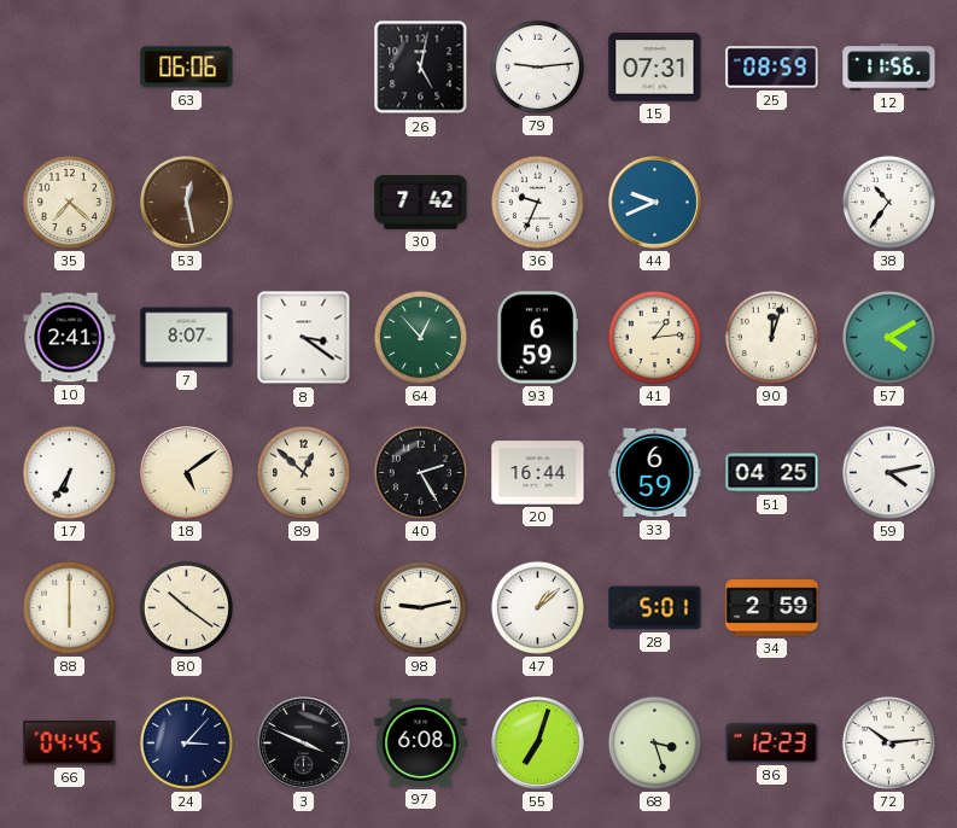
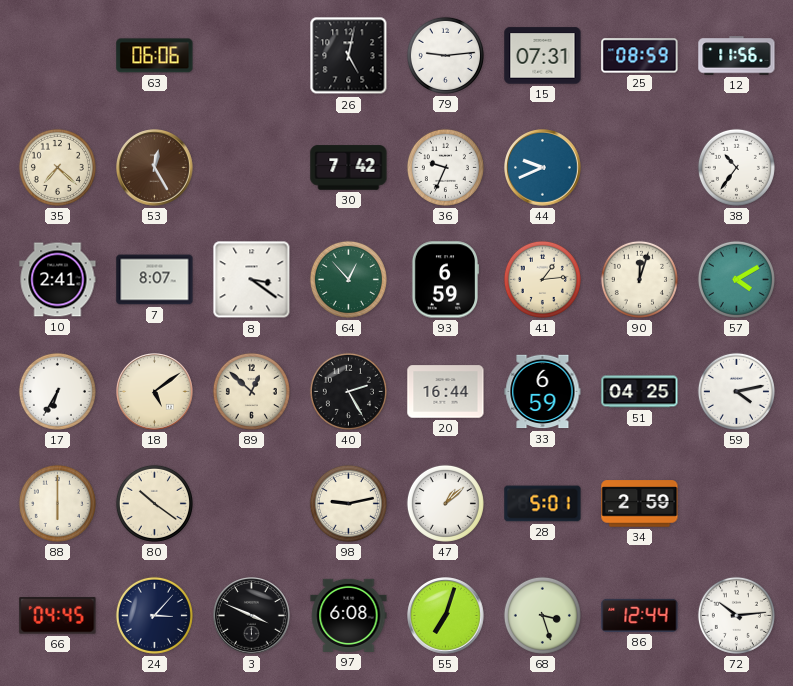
53: 12:28 -> 12:25 (155, 168)
86: 12:23 -> 12:44 (640, 615)
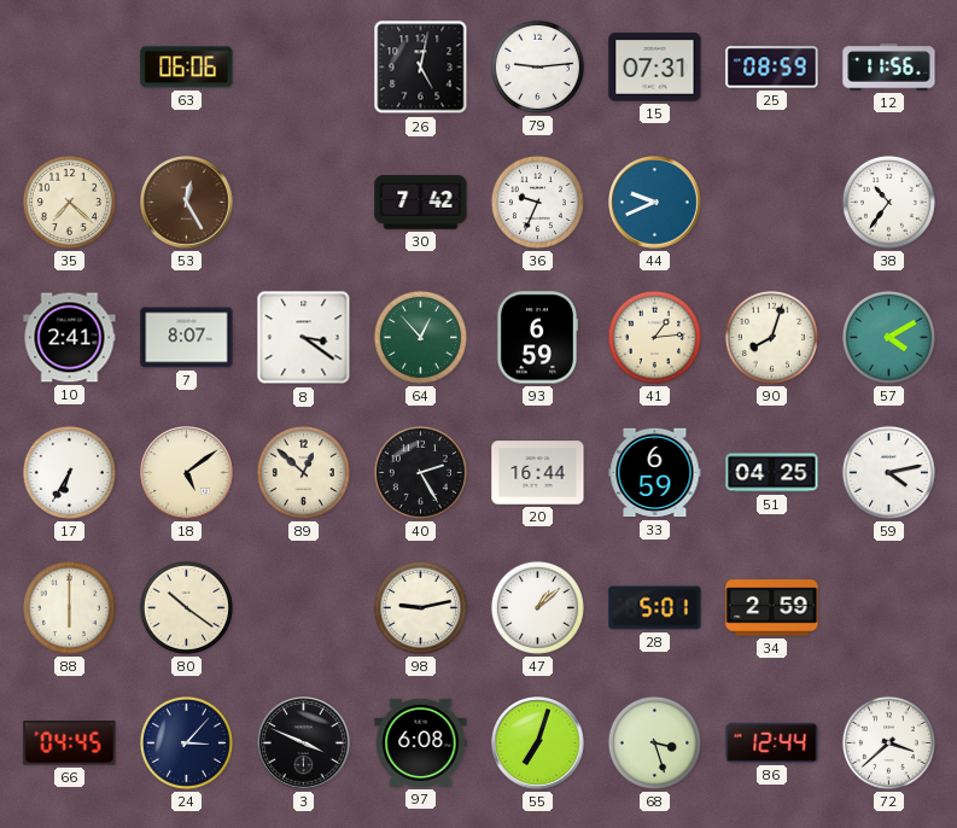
90: 12:03 -> 8:03 (771, 337)
72: 10:14 -> 3:38 (888, 742)
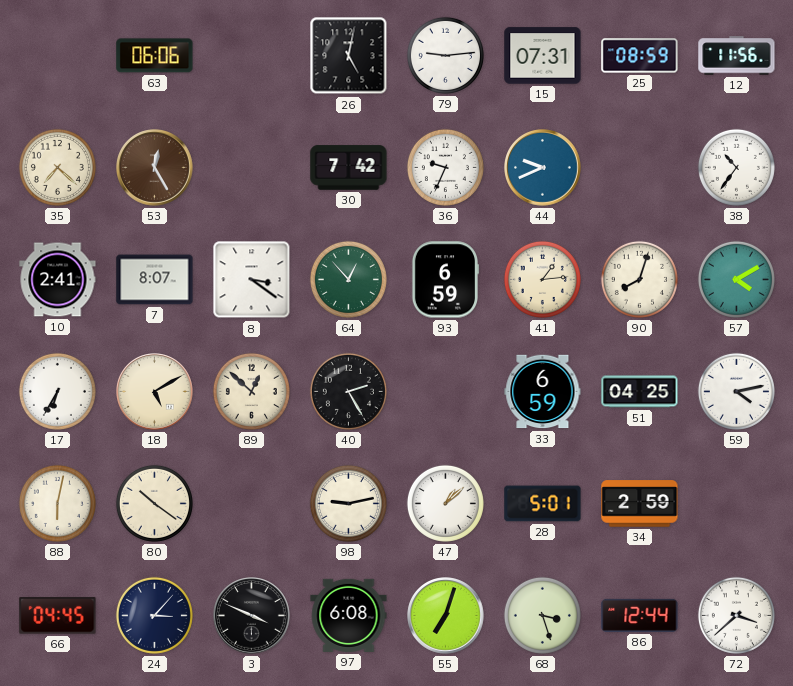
18: 5:09 -> 5:10 (155, 392)
20: 16:44 -> none (538, 473)
88: 6:00 -> 6:02 (57, 503)
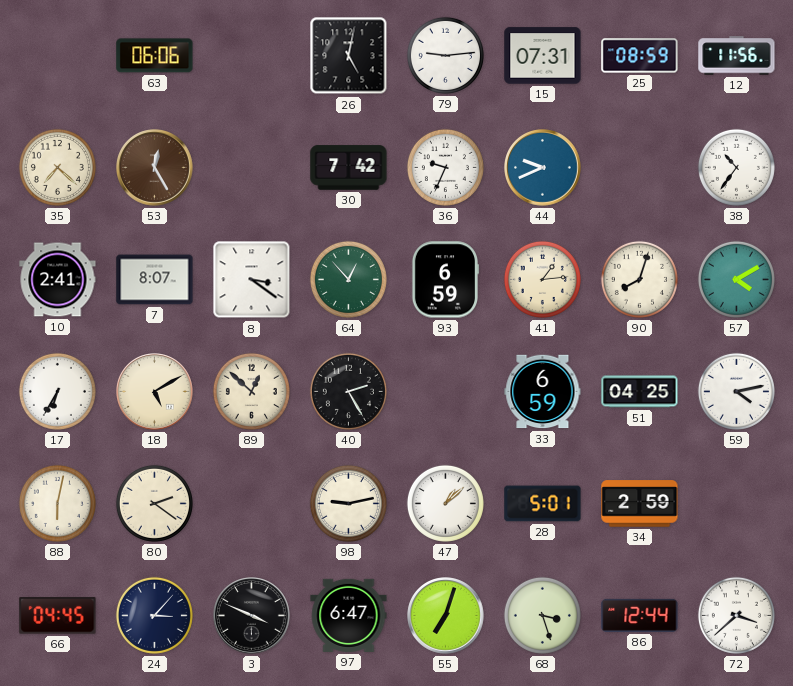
80: 10:21 -> 2:21 (154, 503)
97: 6:08 -> 6:47 (349, 615)
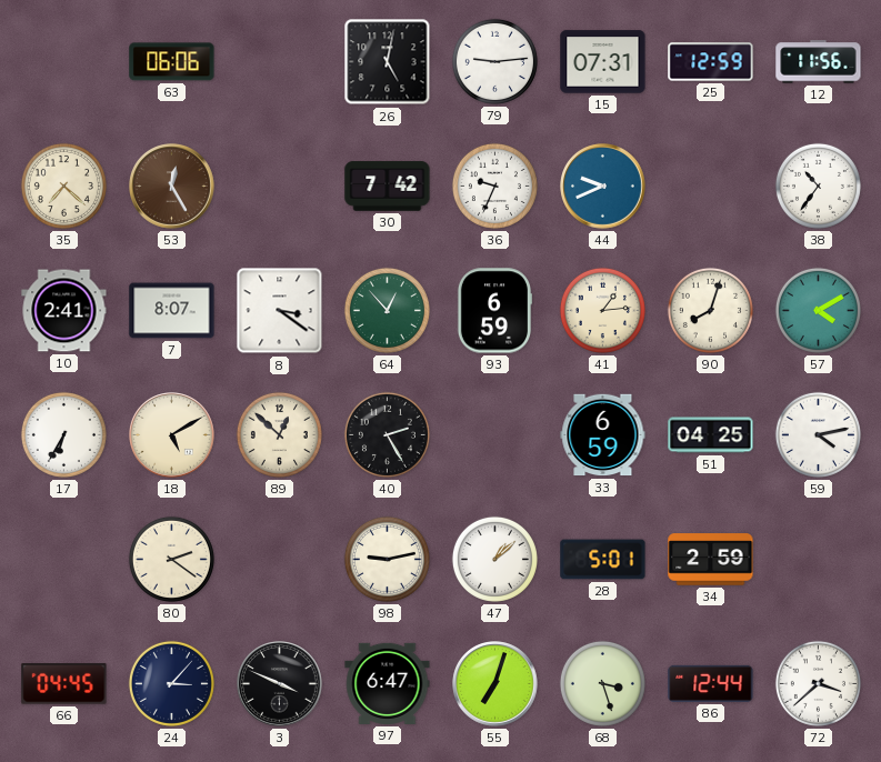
25: 08:59 -> 12:59 (711, 62)
88: 6:02 -> none (57, 503)
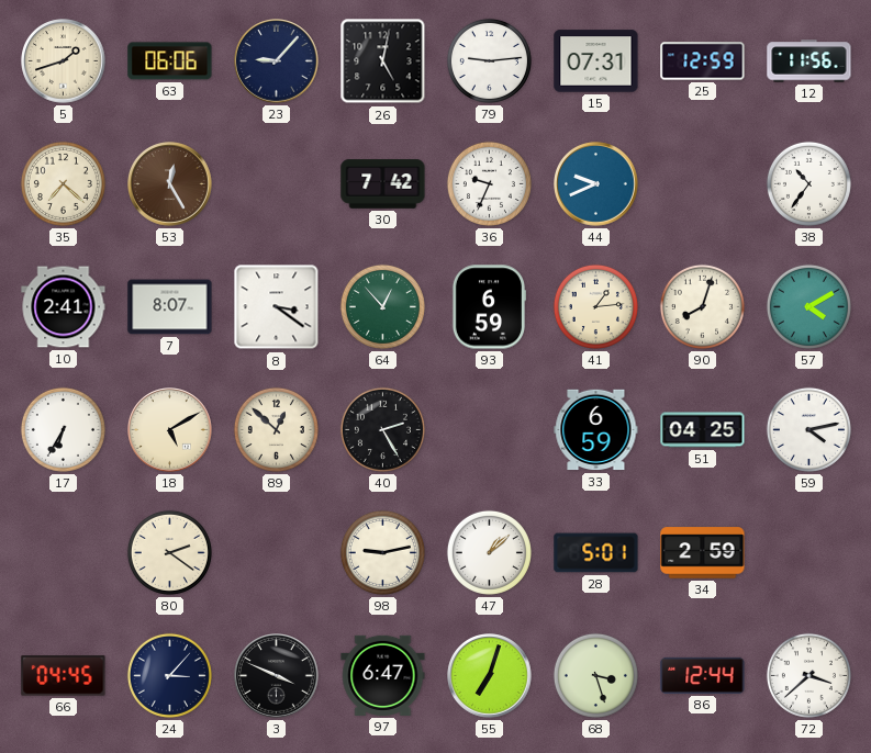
5: none -> 1:42 (64, 61)
23: none -> 9:07 (277, 61)
